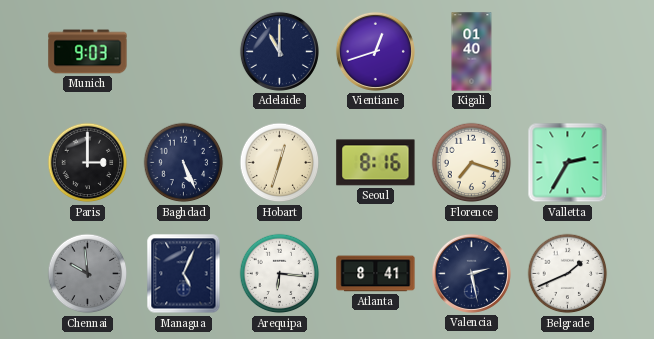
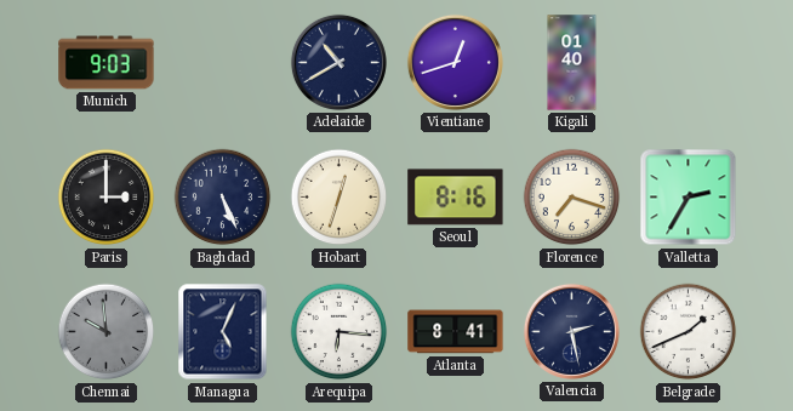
Adelaide: 11:00 -> 10:40 (338, 62)
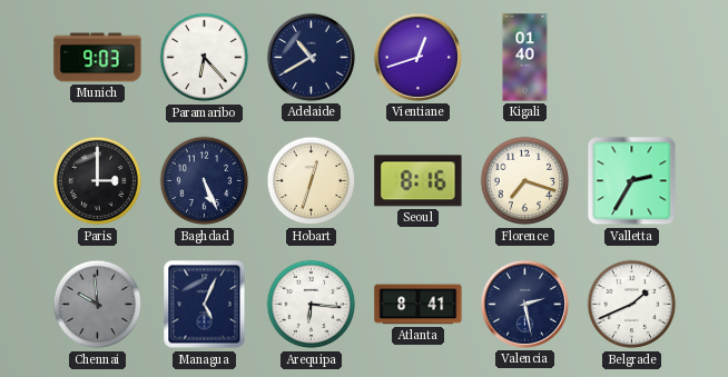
Paramaribo: none -> 6:23 (205, 58)
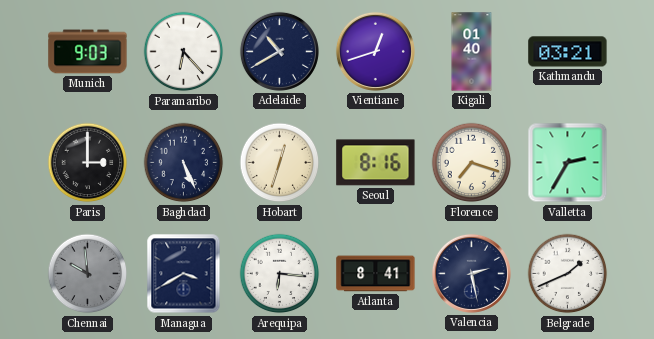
Kathmandu: none -> 03:21 (568, 52)
Managua: 5:04 -> 3:40 (184, 274)
